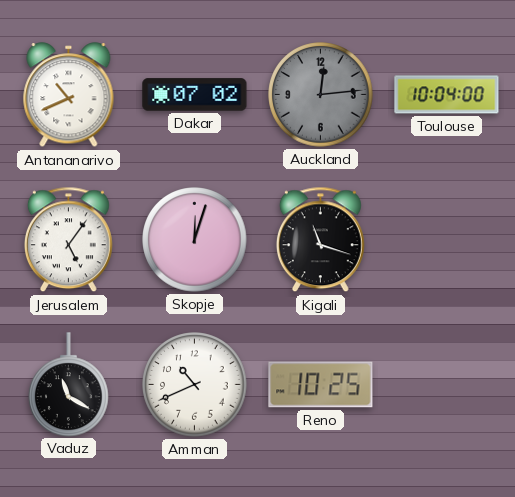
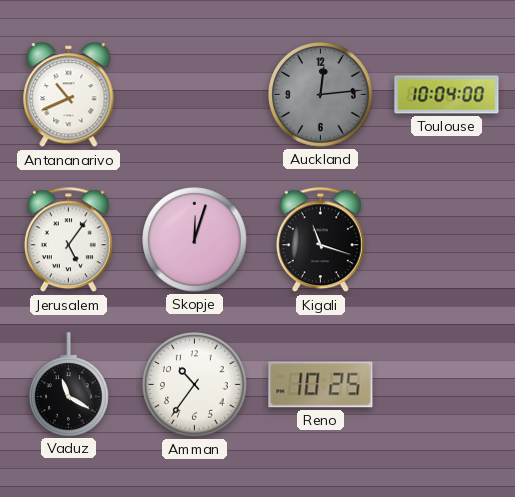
Dakar: 07:02 -> none (195, 95)
Amman: 10:41 -> 10:36 (195, 385)
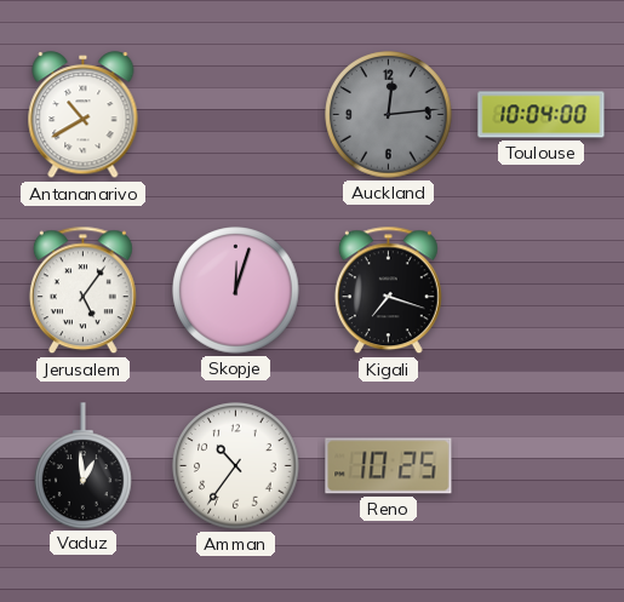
Antananarivo: 10:41 -> 10:40 (84, 115)
Kigali: 11:18 -> 7:18 (388, 291)
Vaduz: 11:20 -> 12:59 (84, 465)
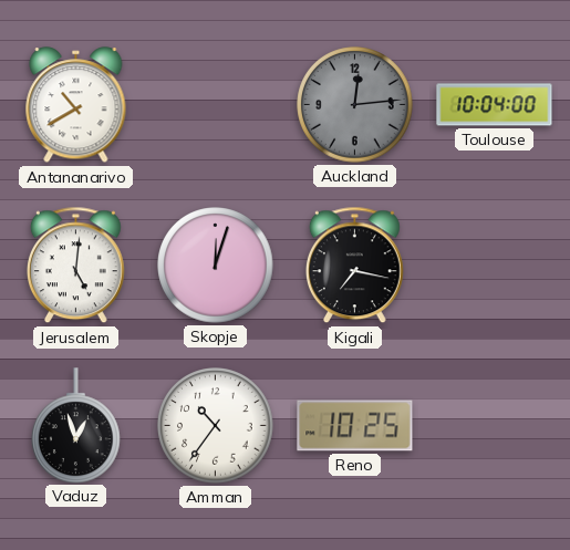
Jerusalem: 5:06 -> 5:01 (75, 266)
Kigali: 7:18 -> 7:17 (354, 266)
Vaduz: 12:59 -> 12:57 (76, 425)
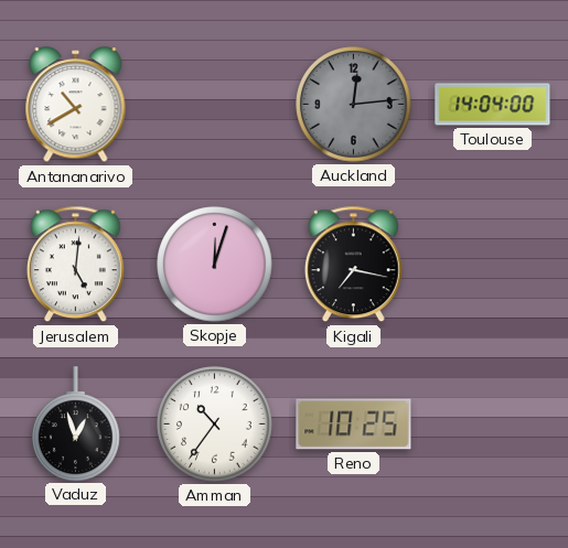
Toulouse: 10:04 -> 14:04 (493, 105)
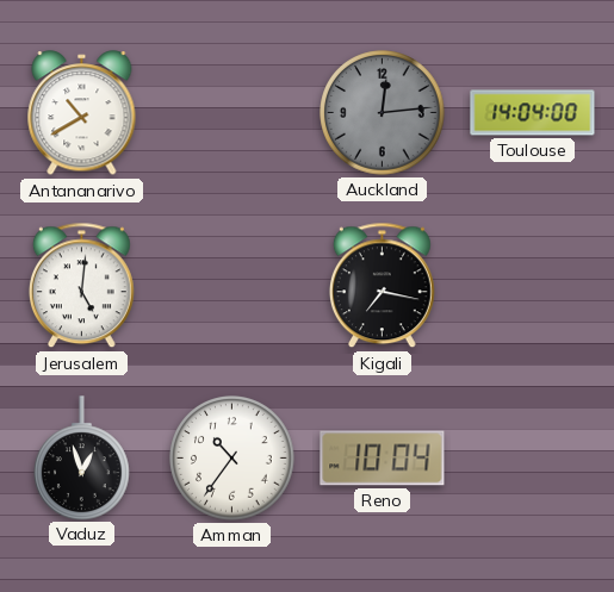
Skopje: 12:03 -> none (215, 265)
Reno: 10:25 -> 10:04 (383, 459)
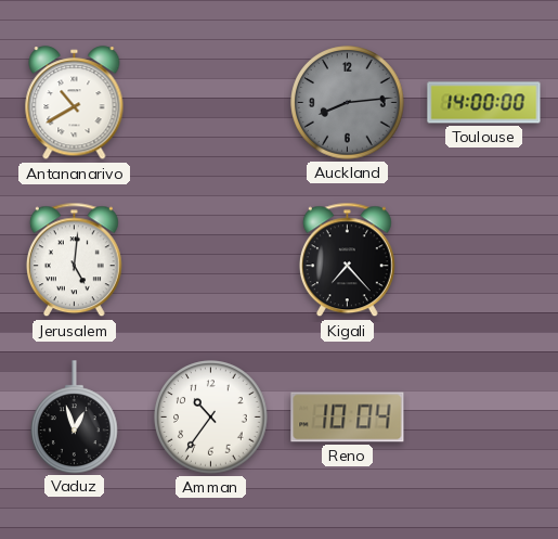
Auckland: 12:14 -> 8:14 (348, 103)
Toulouse: 14:04 -> 14:00 (484, 103)
Kigali: 7:17 -> 7:23 (347, 260)
